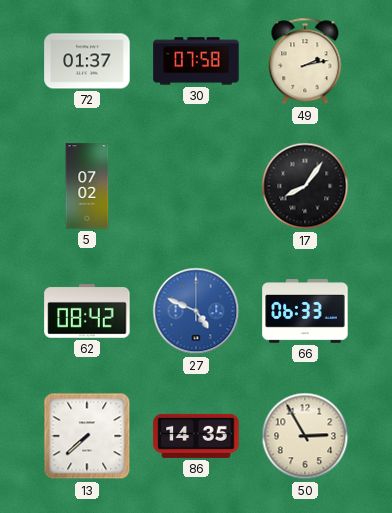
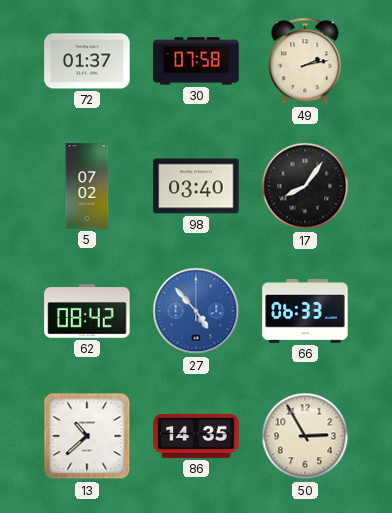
98: none -> 03:40 (196, 186)
27: 4:49 -> 4:53 (196, 311)
13: 7:38 -> 10:38 (87, 436)
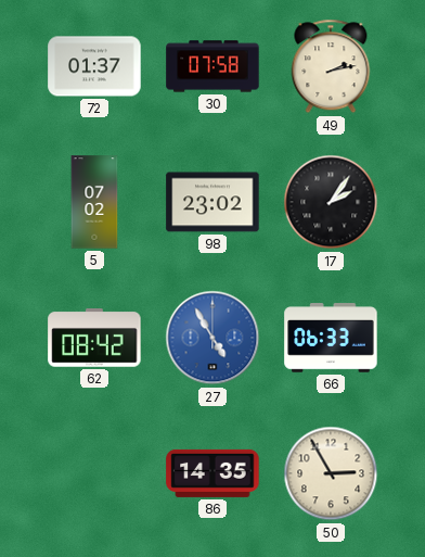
98: 03:40 -> 23:02 (212, 202)
17: 8:06 -> 2:06 (331, 202)
27: 4:53 -> 4:55 (212, 338)
13: 10:38 -> none (87, 436)
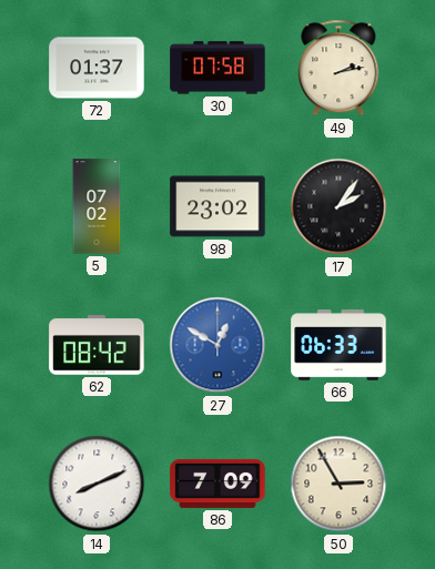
27: 4:55 -> 12:50 (217, 345)
14: none -> 8:11 (97, 484)
86: 14:35 -> 7:09 (217, 484)
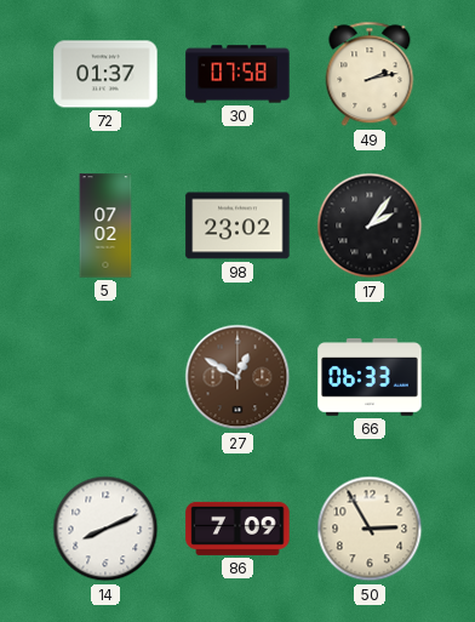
62: 08:42 -> none (97, 345)
27 dial: blue -> brown (237, 377)
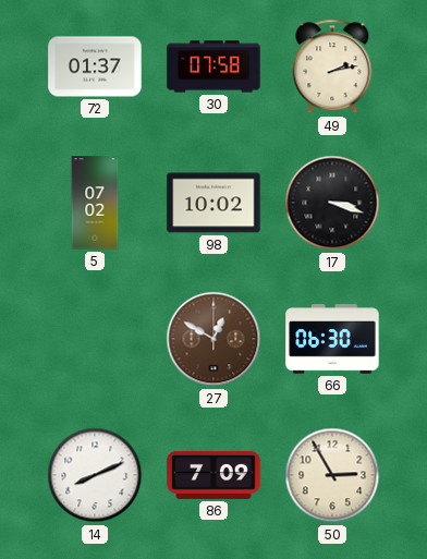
98: 23:02 -> 10:02 (213, 203)
17: 2:06 -> 3:18 (332, 203)
66: 06:33 -> 06:30 (332, 339)
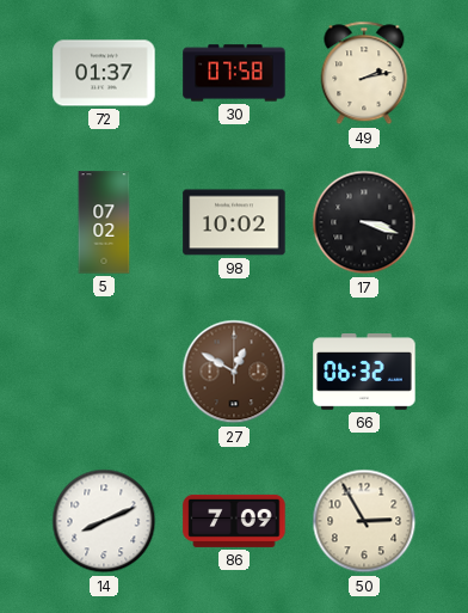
66: 06:30 -> 06:32 (364, 372)
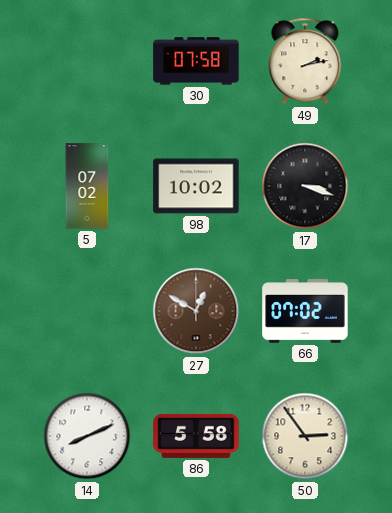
72: 01:37 -> none (104, 73)
66: 06:32 -> 07:02 (305, 311)
86: 7:09 -> 5:58 (196, 436)
50: 2:55 -> 2:54 (305, 436)
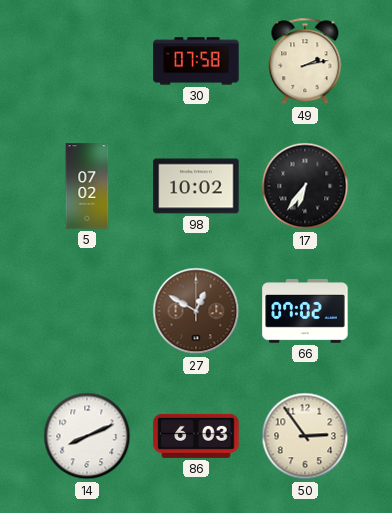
17: 3:18 -> 6:36 (305, 186)
86: 5:58 -> 6:03 (196, 436)
